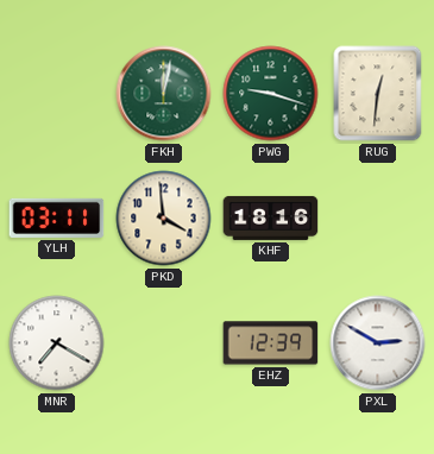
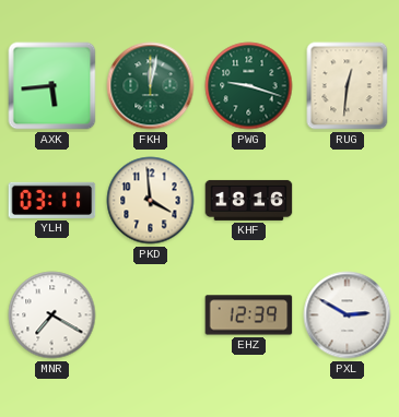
AXK: none -> 5:44 (52, 86)
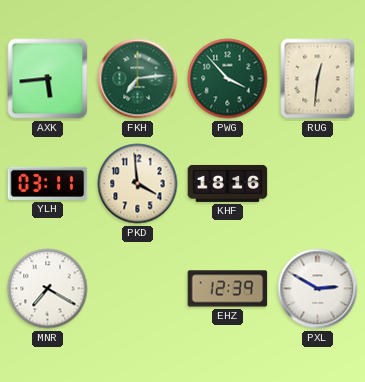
FKH: 12:02 -> 7:14 (138, 79)
PWG: 9:18 -> 3:53 (228, 79)
